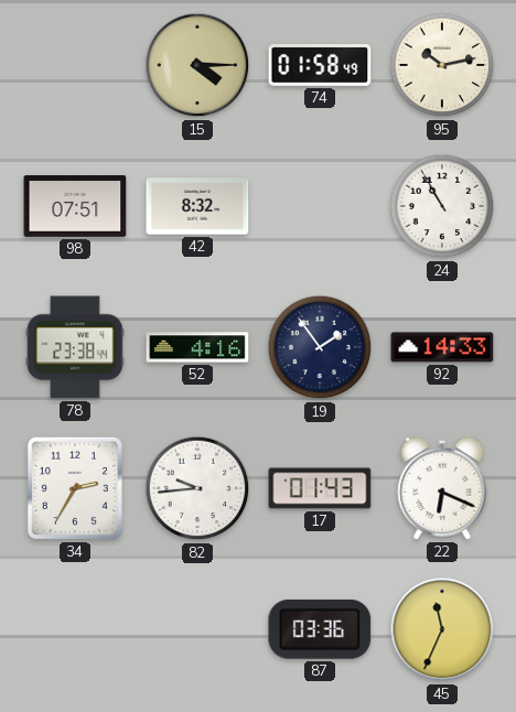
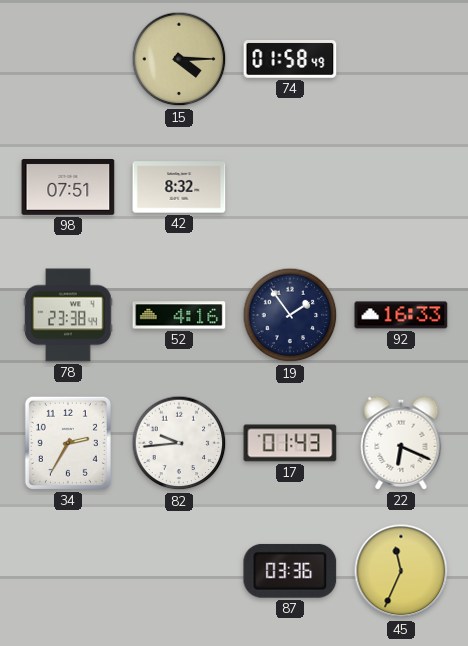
95: 10:13 -> none (442, 65)
24: 10:55 -> none (442, 206)
92: 14:33 -> 16:33 (401, 315)
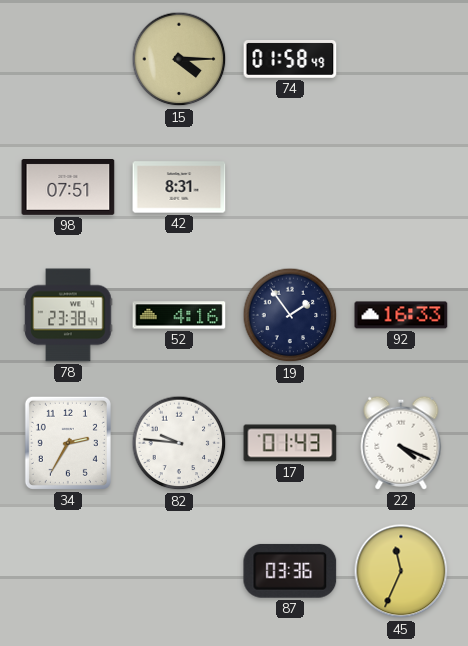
42: 8:32 -> 8:31 (179, 187)
82: 9:44 -> 9:46 (179, 443)
22: 6:19 -> 4:19 (401, 443)
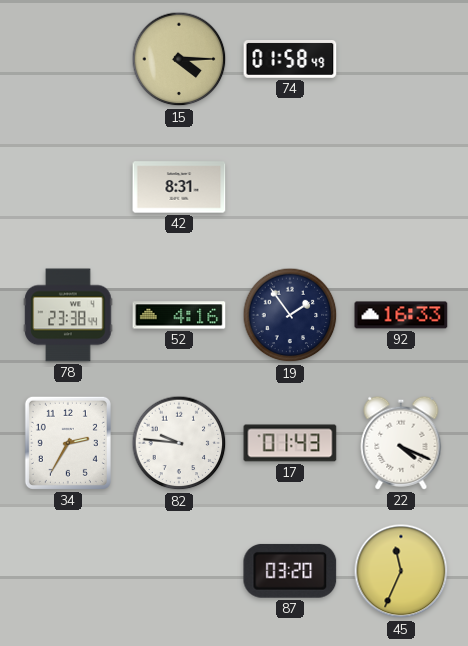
98: 07:51 -> none (68, 188)
87: 03:36 -> 03:20 (290, 571)
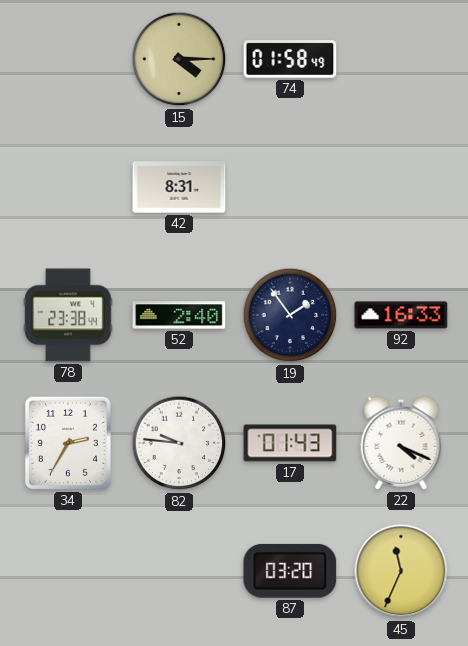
52: 4:16 -> 2:40 (179, 315)
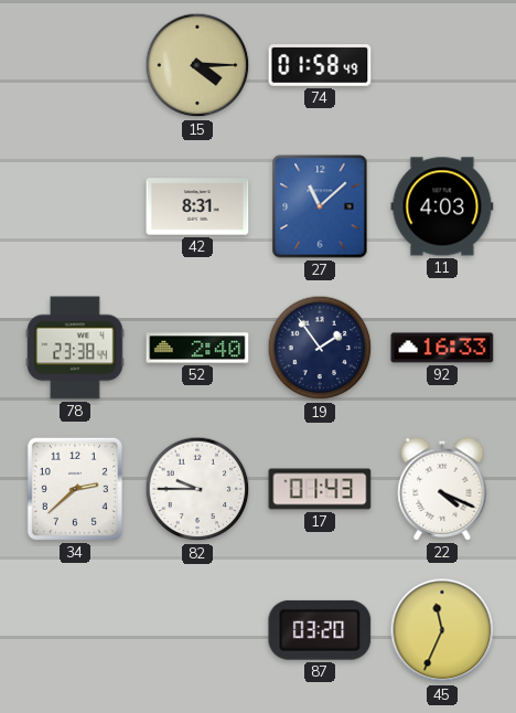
27: none -> 11:08 (320, 206)
11: none -> 4:03 (442, 206)
34: 2:35 -> 2:38 (75, 489)
82: 9:46 -> 9:45 (197, 489)
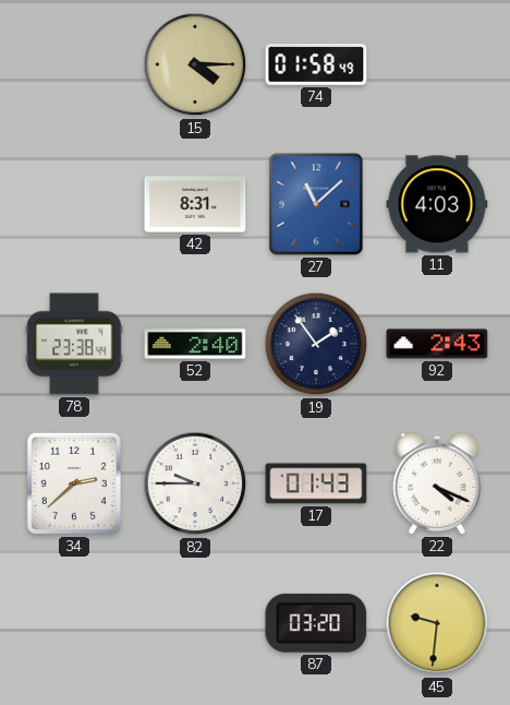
92: 16:33 -> 2:43 (437, 344)
45: 11:34 -> 9:31 (437, 623)
